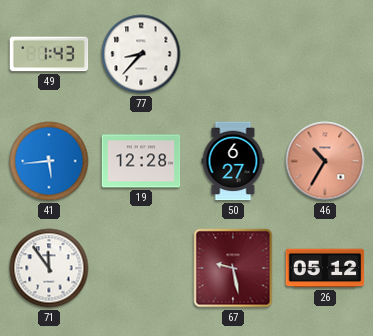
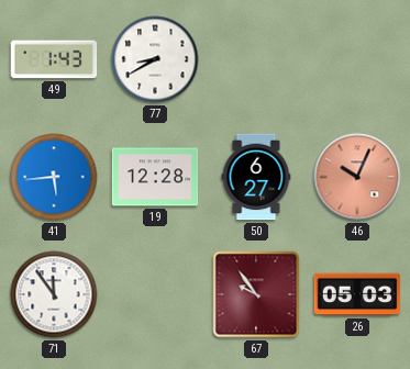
77: 8:37 -> 8:40 (155, 59)
46: 10:35 -> 10:04 (357, 177)
67: 9:28 -> 9:54 (256, 294)
26: 05:12 -> 05:03 (357, 294)
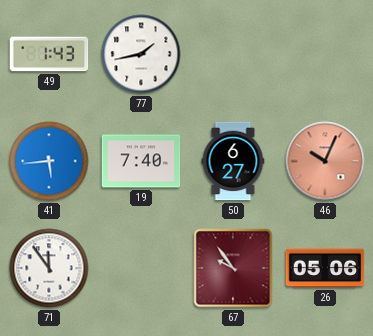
77: 8:40 -> 1:43 (141, 54)
19: 12:28 -> 7:40 (141, 161)
26: 05:03 -> 05:06 (325, 268)
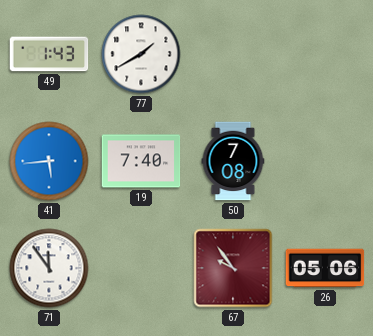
77: 1:43 -> 1:40 (141, 54)
50: 6:27 -> 7:08 (233, 161)
46: 10:04 -> none (325, 161)
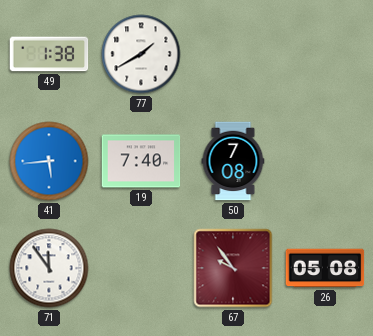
49: 1:43 -> 1:38 (49, 54)
26: 05:06 -> 05:08 (325, 268)
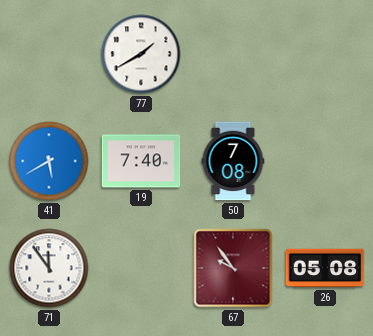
49: 1:38 -> none (49, 54)
41: 5:44 -> 5:40 (49, 161)
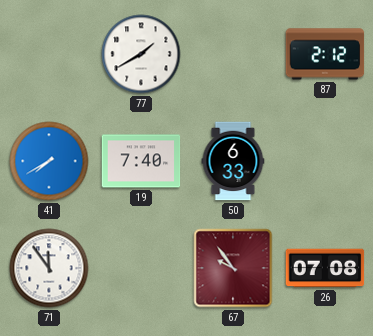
87: none -> 2:12 (325, 54)
41: 5:40 -> 7:40 (49, 161)
50: 7:08 -> 6:33 (233, 161)
26: 05:08 -> 07:08 (325, 268)
